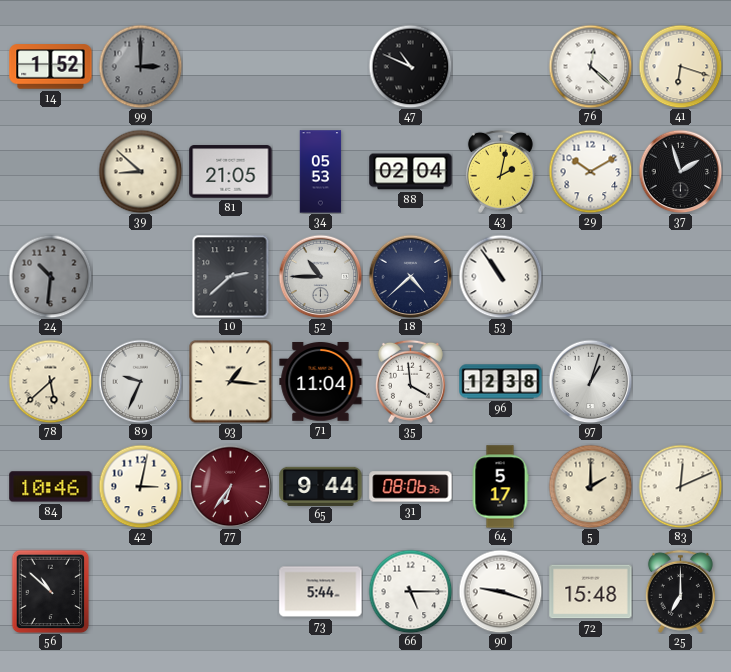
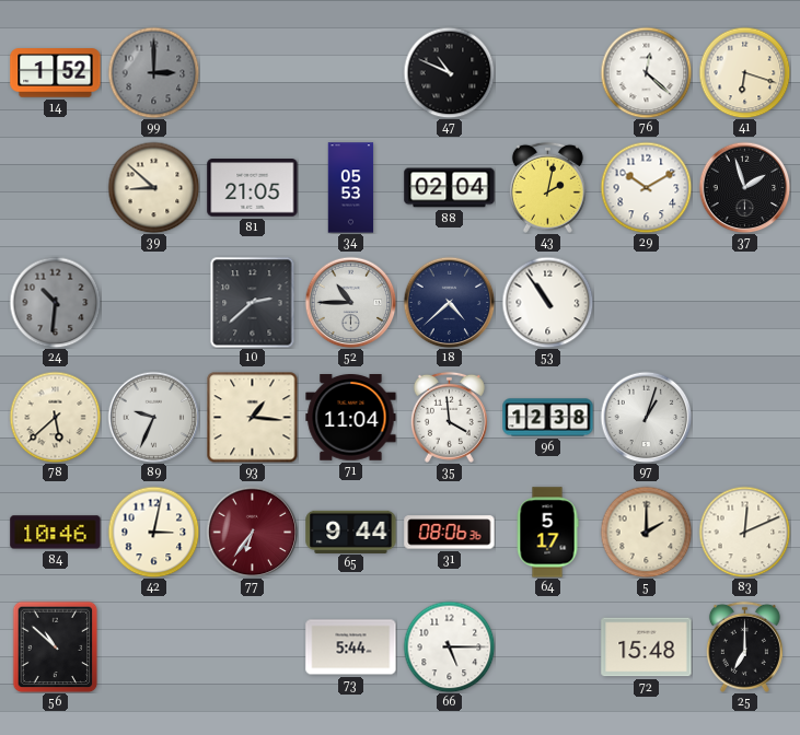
90: 9:18 -> none (500, 591)
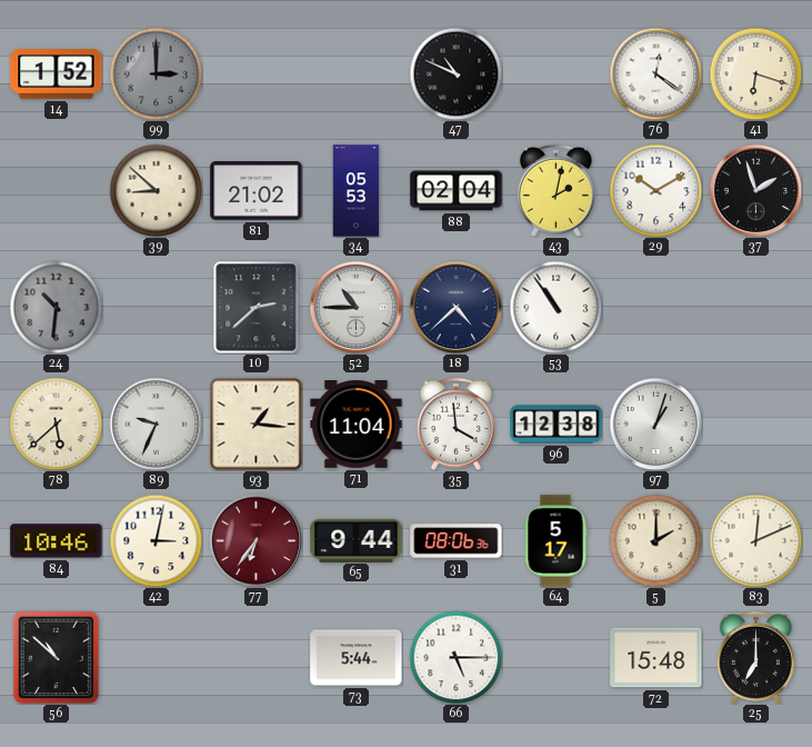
76: 12:22 -> 12:21 (655, 73)
81: 21:05 -> 21:02 (257, 191)
